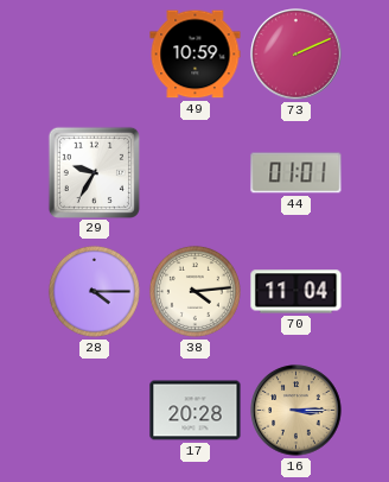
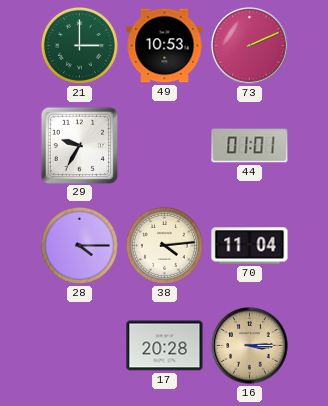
21: none -> 3:00 (79, 45)
49: 10:59 -> 10:53 (165, 46)
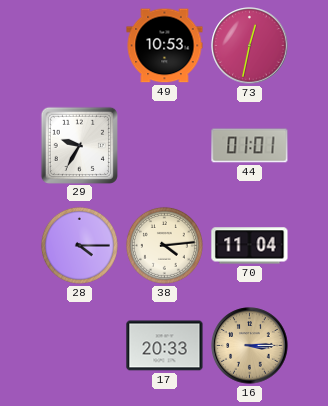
21: 3:00 -> none (79, 45)
73: 2:11 -> 12:32 (250, 46)
17: 20:28 -> 20:33 (165, 346)
